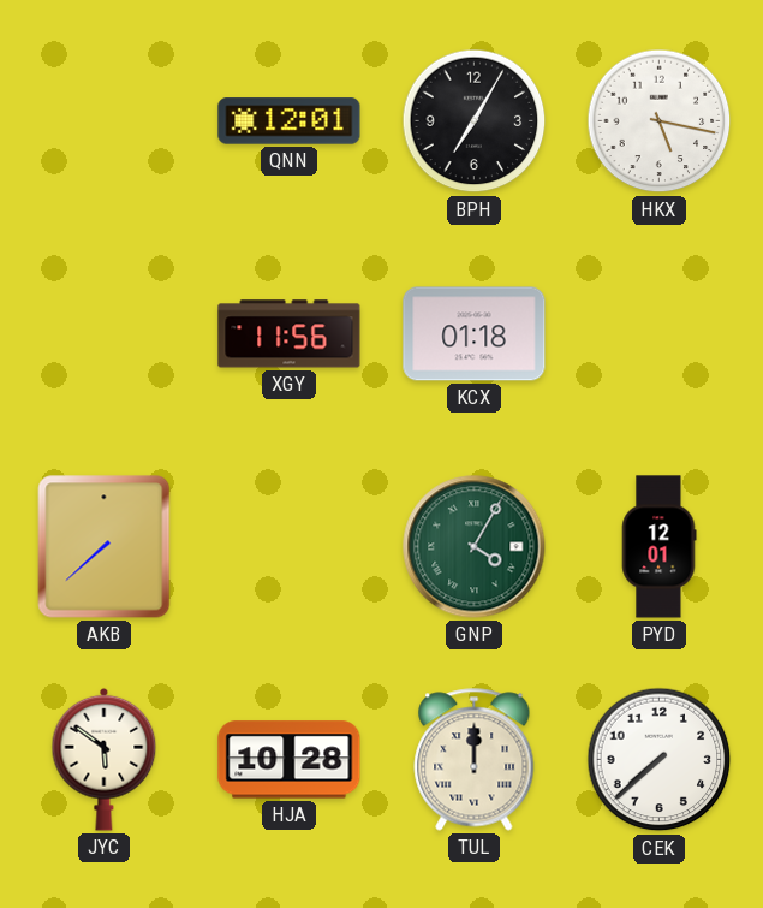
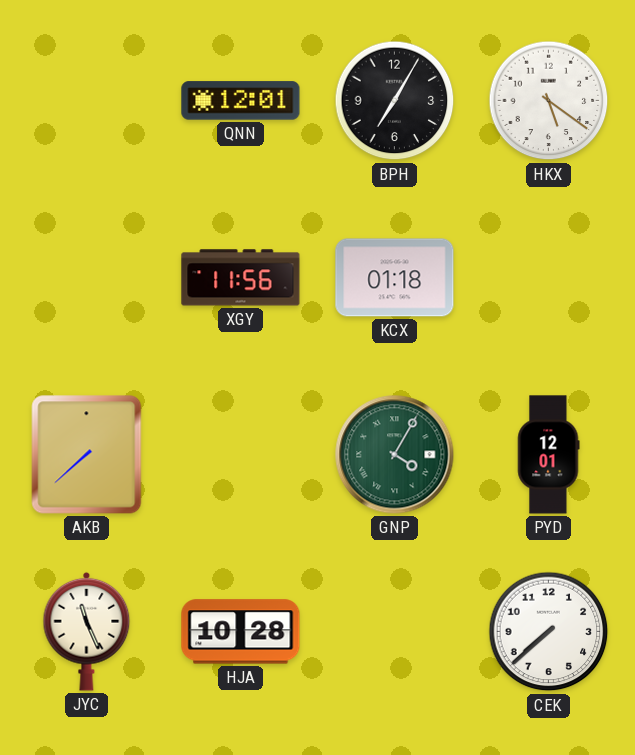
HKX: 5:17 -> 5:21 (549, 101)
JYC: 5:51 -> 11:26 (87, 631)
TUL: 12:00 -> none (475, 760)
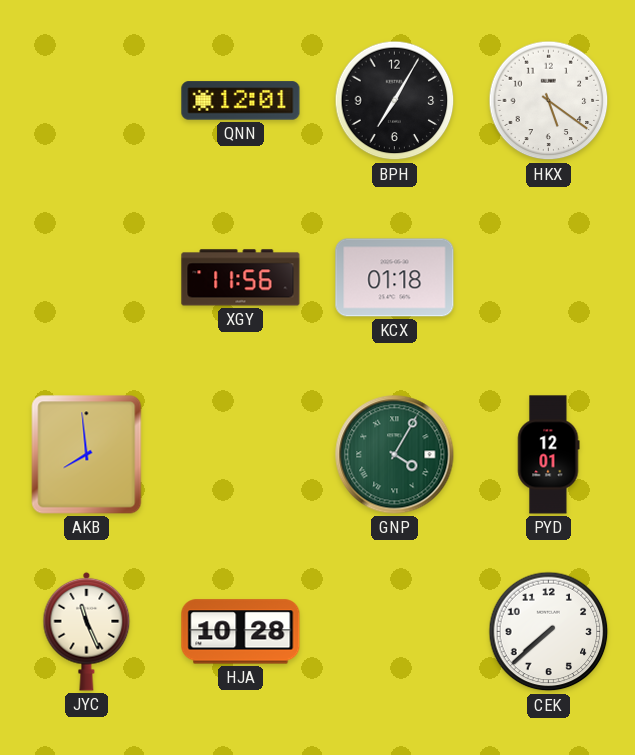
AKB: 7:38 -> 7:59 (87, 455)
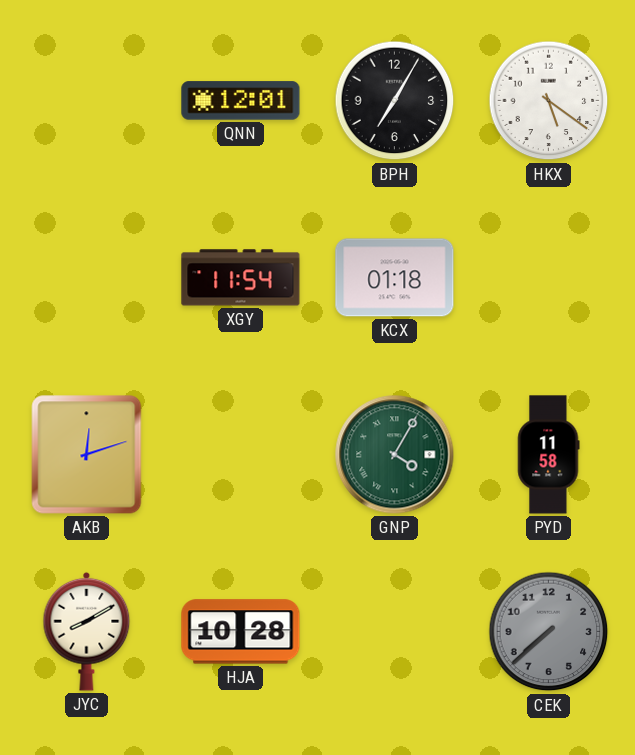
XGY: 11:56 -> 11:54 (241, 278)
AKB: 7:59 -> 12:12 (87, 455)
PYD: 12:01 -> 11:58 (548, 455)
JYC: 11:26 -> 8:10 (87, 631)
CEK dial: white -> grey (549, 632)
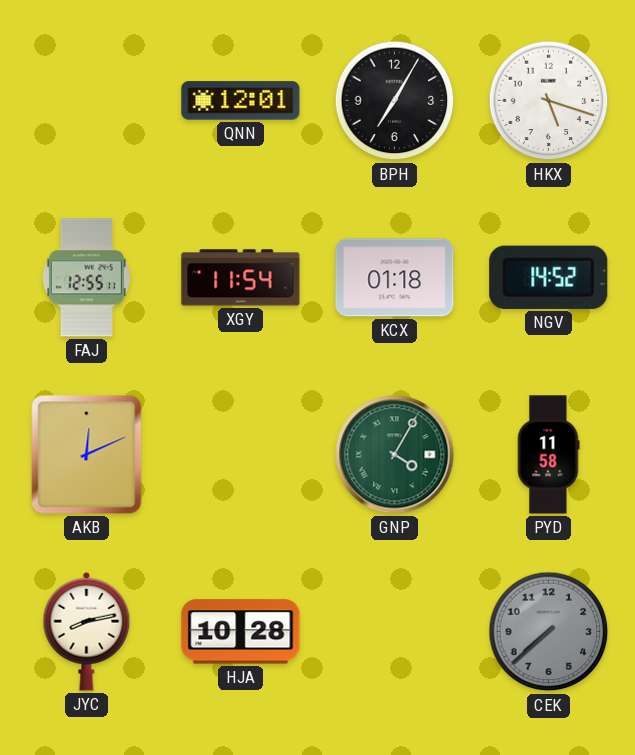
HKX: 5:21 -> 5:18 (549, 101)
FAJ: none -> 12:55 (86, 278)
NGV: none -> 14:52 (549, 277)
AKB: 12:12 -> 12:11 (87, 455)
JYC: 8:10 -> 8:13 (87, 631)
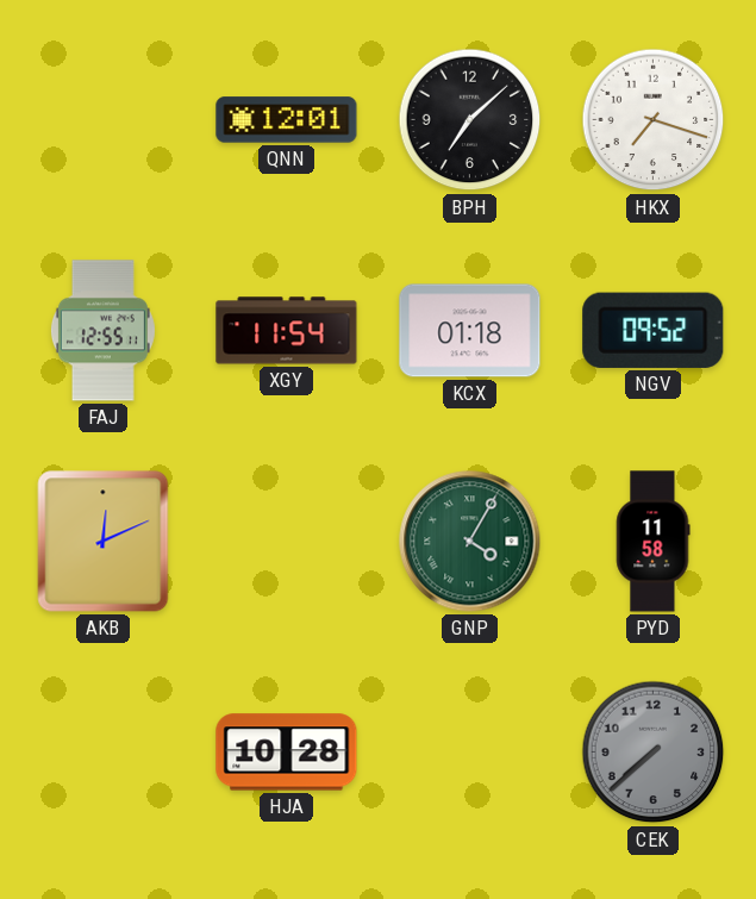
BPH: 7:05 -> 7:08 (470, 120)
HKX: 5:18 -> 7:18 (654, 120)
NGV: 14:52 -> 09:52 (654, 330)
JYC: 8:13 -> none (87, 631)
